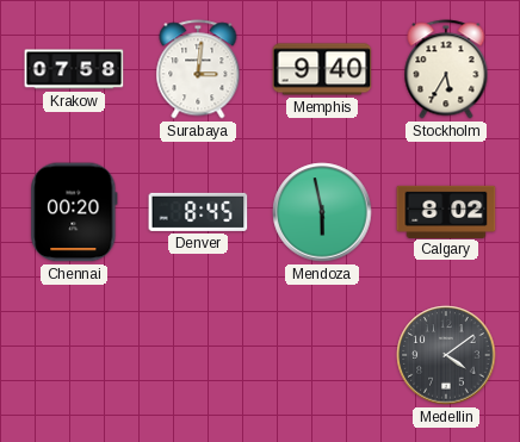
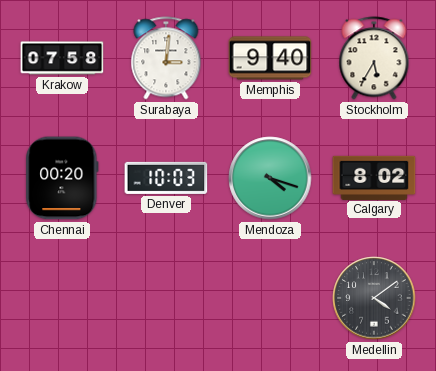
Denver: 8:45 -> 10:03 (166, 178)
Mendoza: 5:58 -> 4:18 (270, 178)
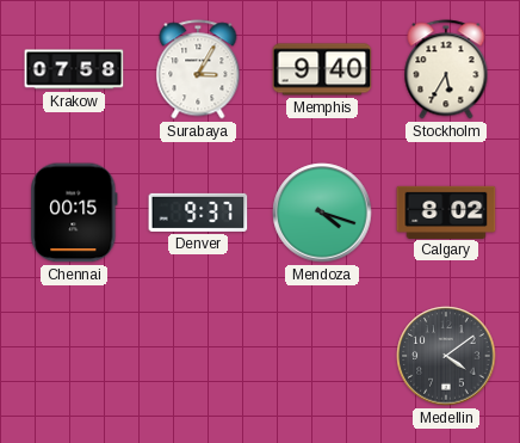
Surabaya: 3:01 -> 3:05 (198, 69)
Chennai: 00:20 -> 00:15 (74, 213)
Denver: 10:03 -> 9:37 (198, 213)
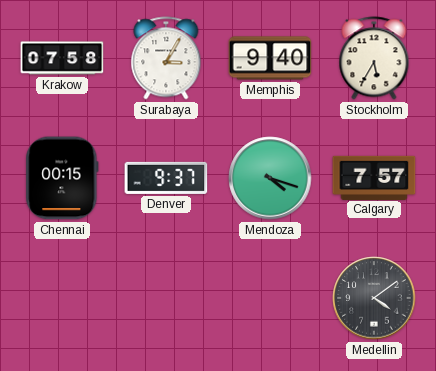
Calgary: 8:02 -> 7:57 (374, 177)
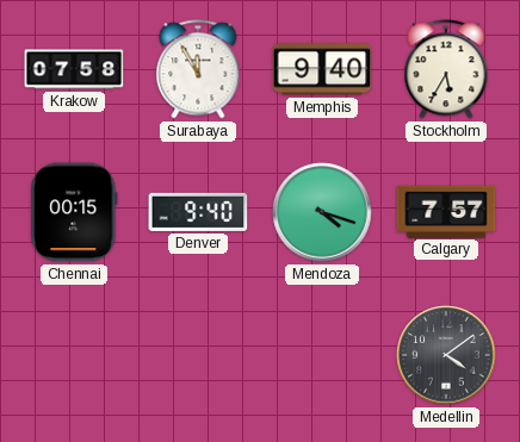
Surabaya: 3:05 -> 11:55 (198, 69)
Denver: 9:37 -> 9:40 (198, 212)
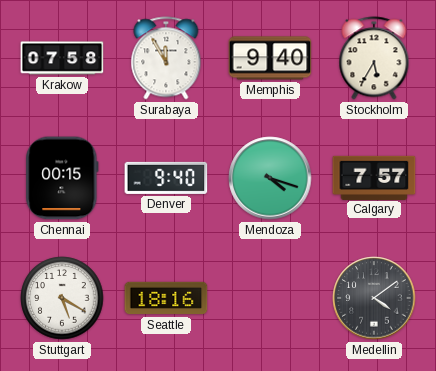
Stuttgart: none -> 5:20 (62, 298)
Seattle: none -> 18:16 (166, 298)
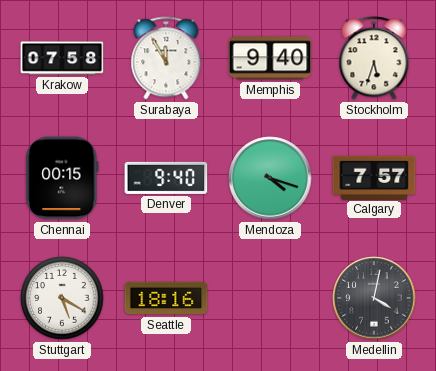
Stockholm: 5:35 -> 5:33 (374, 58)
Medellin: 4:09 -> 4:02 (374, 298)
